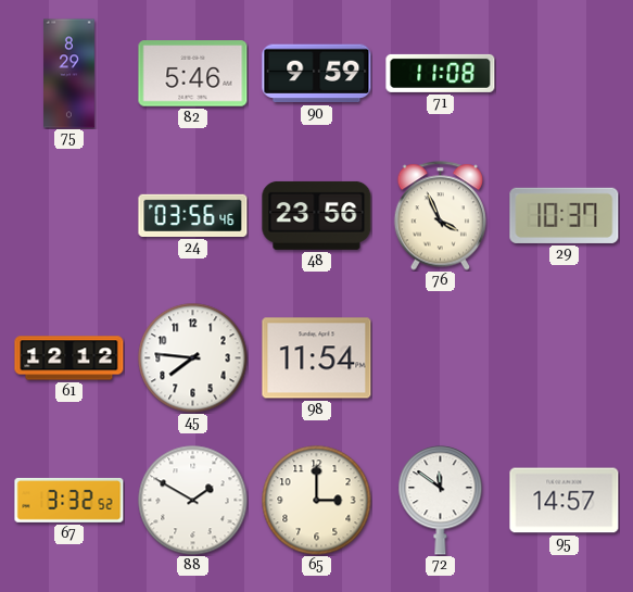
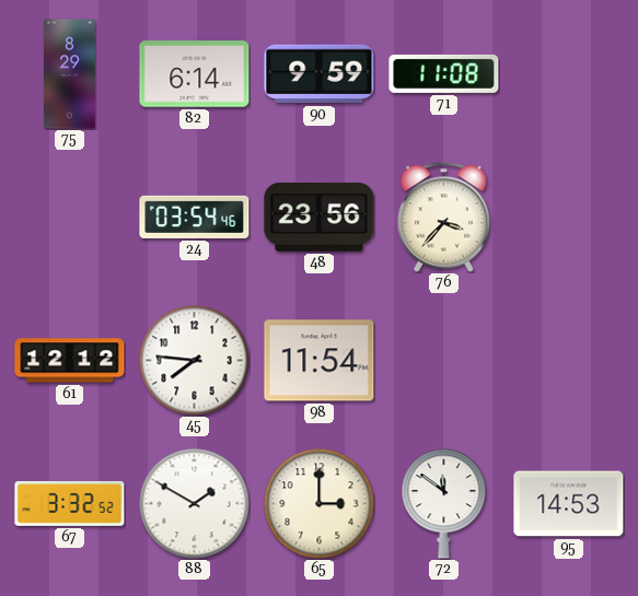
82: 5:46 -> 6:14 (195, 74)
24: 03:56 -> 03:54 (195, 217)
76: 3:56 -> 3:37 (443, 218)
29: 10:37 -> none (565, 215)
95: 14:57 -> 14:53 (569, 504)
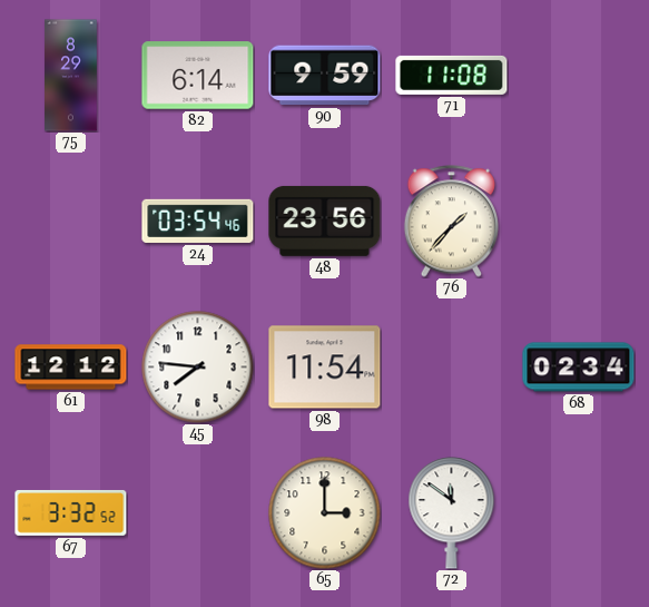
76: 3:37 -> 1:37 (451, 222)
68: none -> 02:34 (579, 368)
88: 1:50 -> none (195, 504)
95: 14:53 -> none (569, 504)
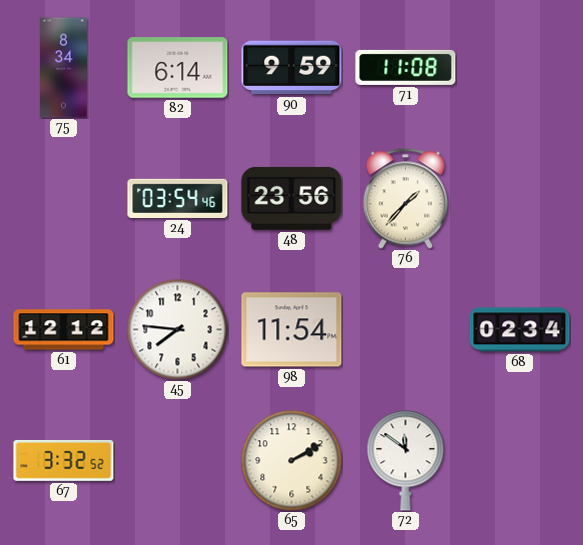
75: 8:29 -> 8:34 (64, 68)
65: 3:00 -> 2:10 (292, 461)
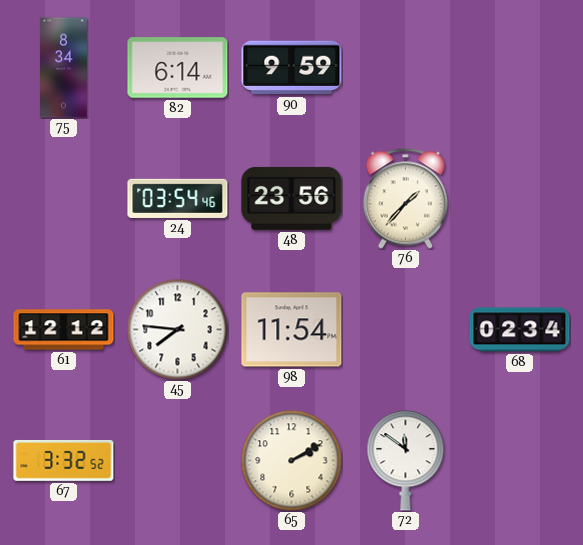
71: 11:08 -> none (406, 67)
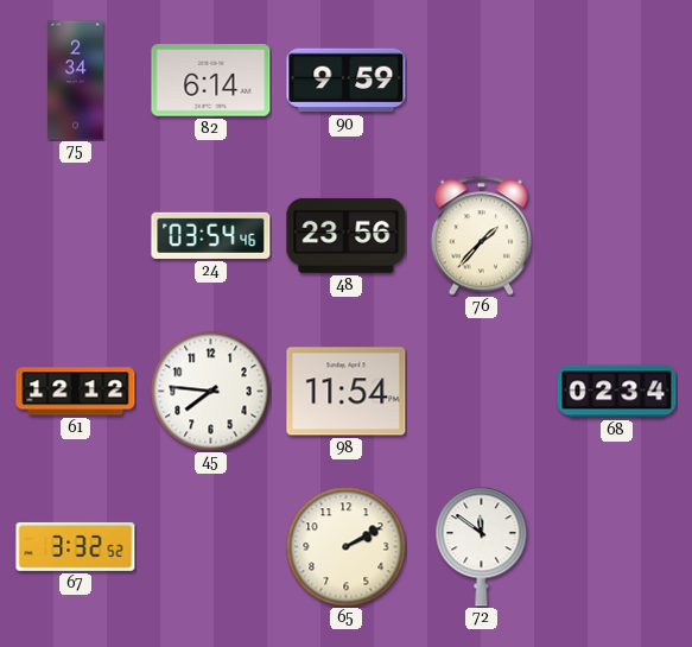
75: 8:34 -> 2:34 (76, 81)
